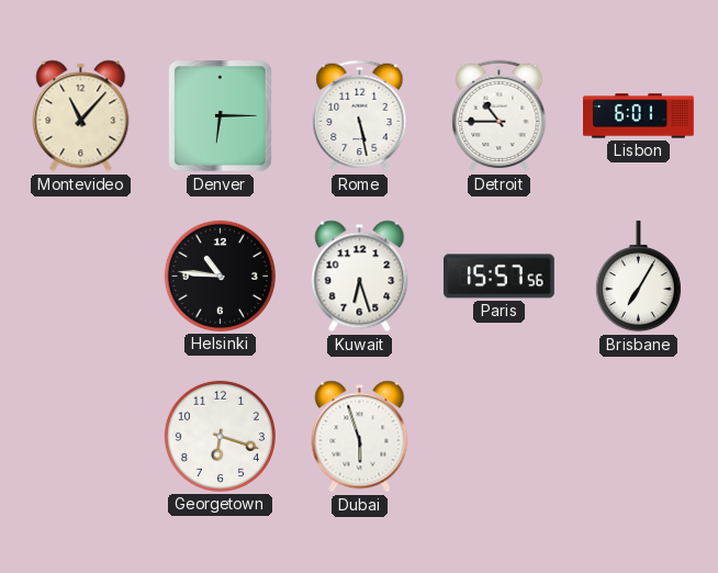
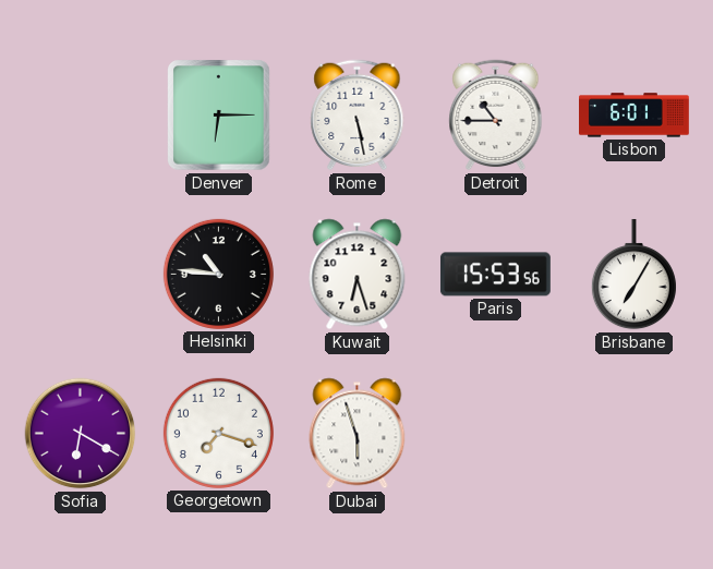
Montevideo: 11:07 -> none (81, 116)
Paris: 15:57 -> 15:53 (495, 275)
Sofia: none -> 6:20 (81, 434)
Georgetown: 6:18 -> 7:18 (218, 433)
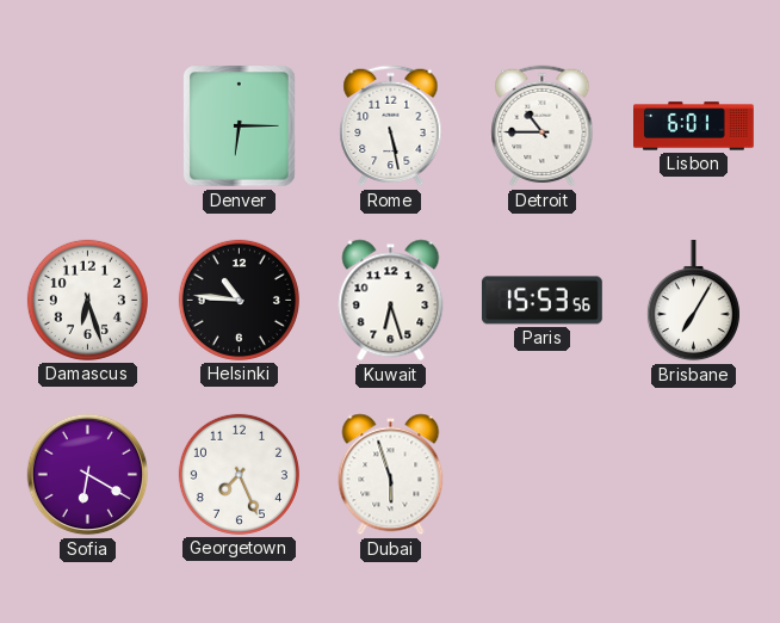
Damascus: none -> 6:27 (87, 300)
Georgetown: 7:18 -> 7:26 (239, 474)
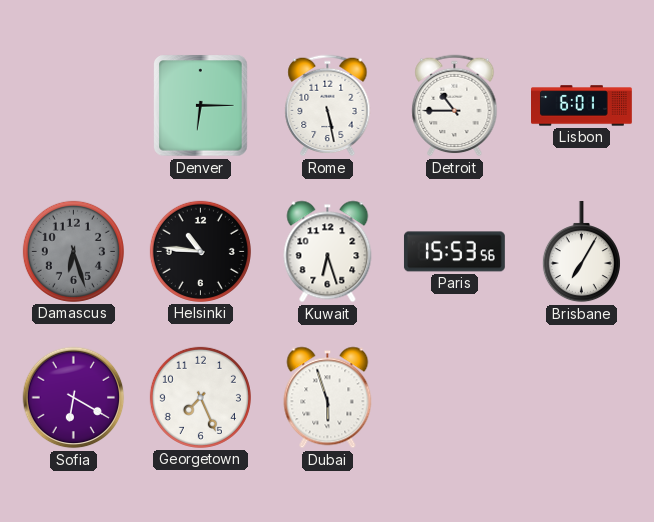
Damascus dial: white -> grey (73, 251)
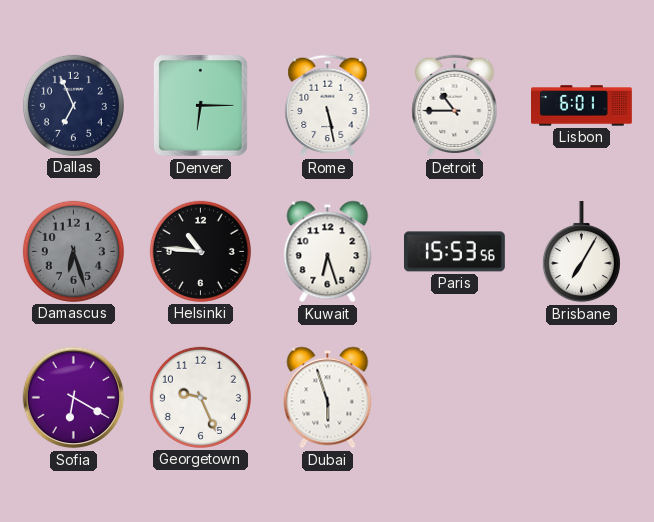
Dallas: none -> 6:56 (73, 105)
Georgetown: 7:26 -> 9:26 (200, 397)
